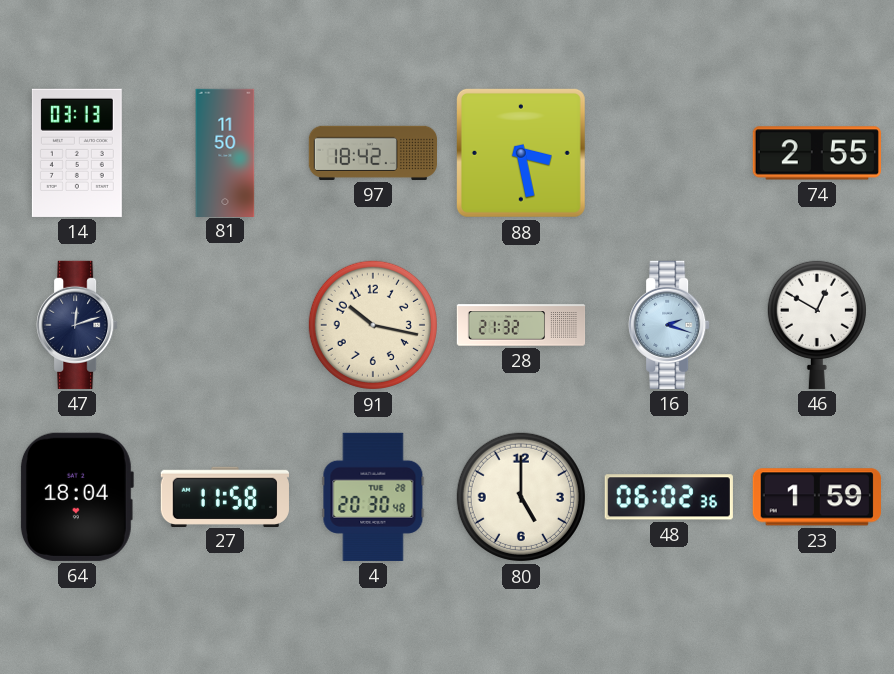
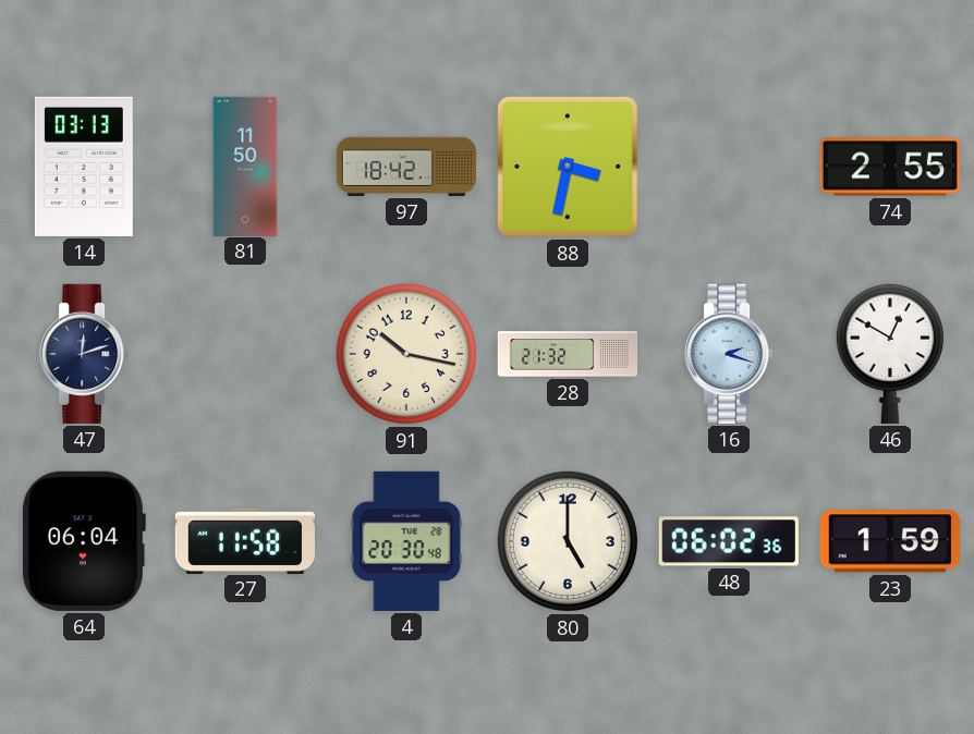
88: 3:28 -> 3:32 (568, 167)
64: 18:04 -> 06:04 (83, 541)
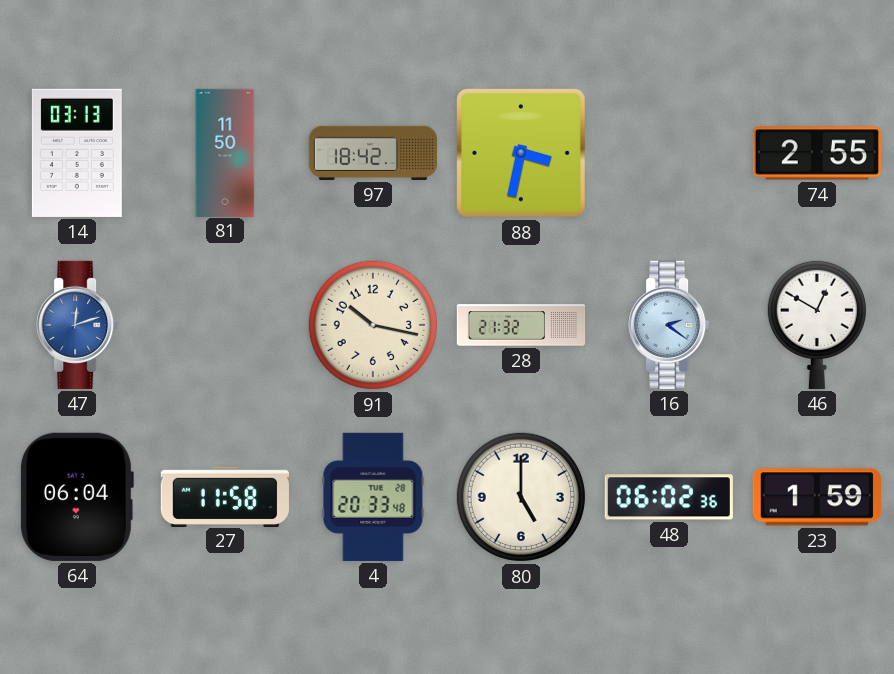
47 dial: navy -> blue (77, 325)
16: 2:18 -> 2:21 (669, 325)
4: 20:30 -> 20:33 (373, 497)
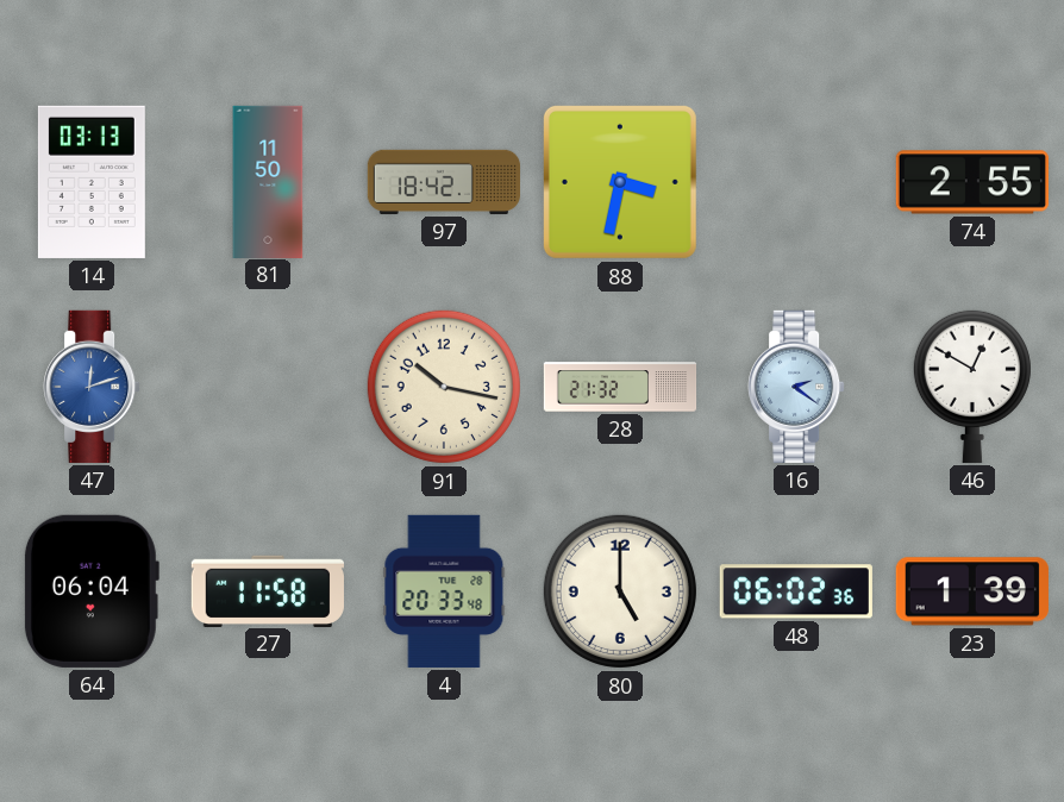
23: 1:59 -> 1:39 (972, 591)
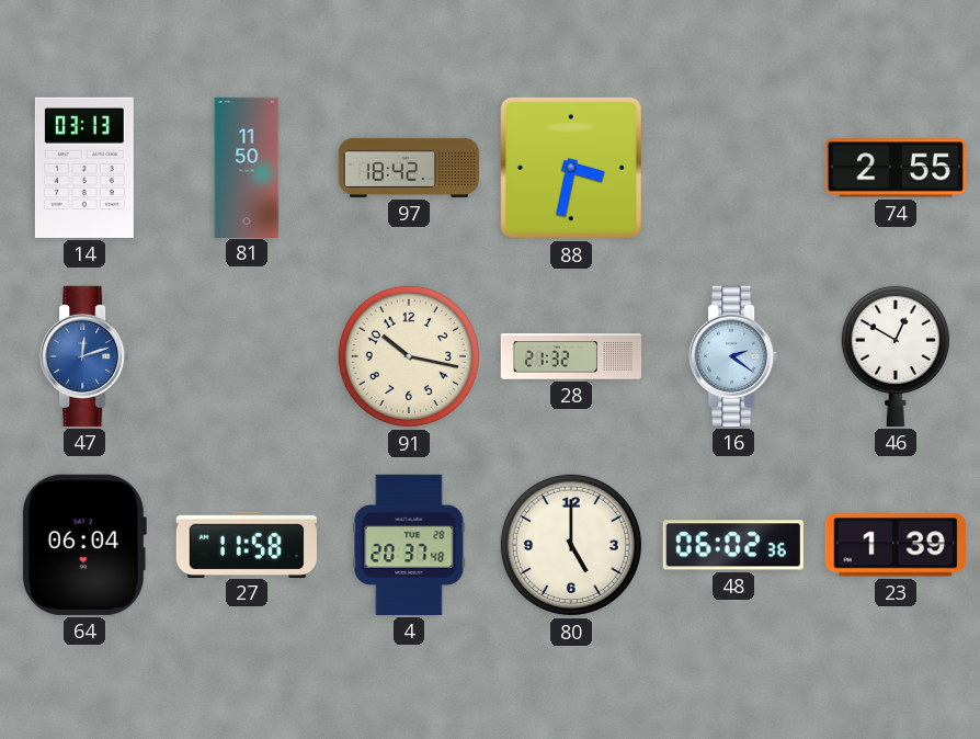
4: 20:33 -> 20:37 (409, 545)
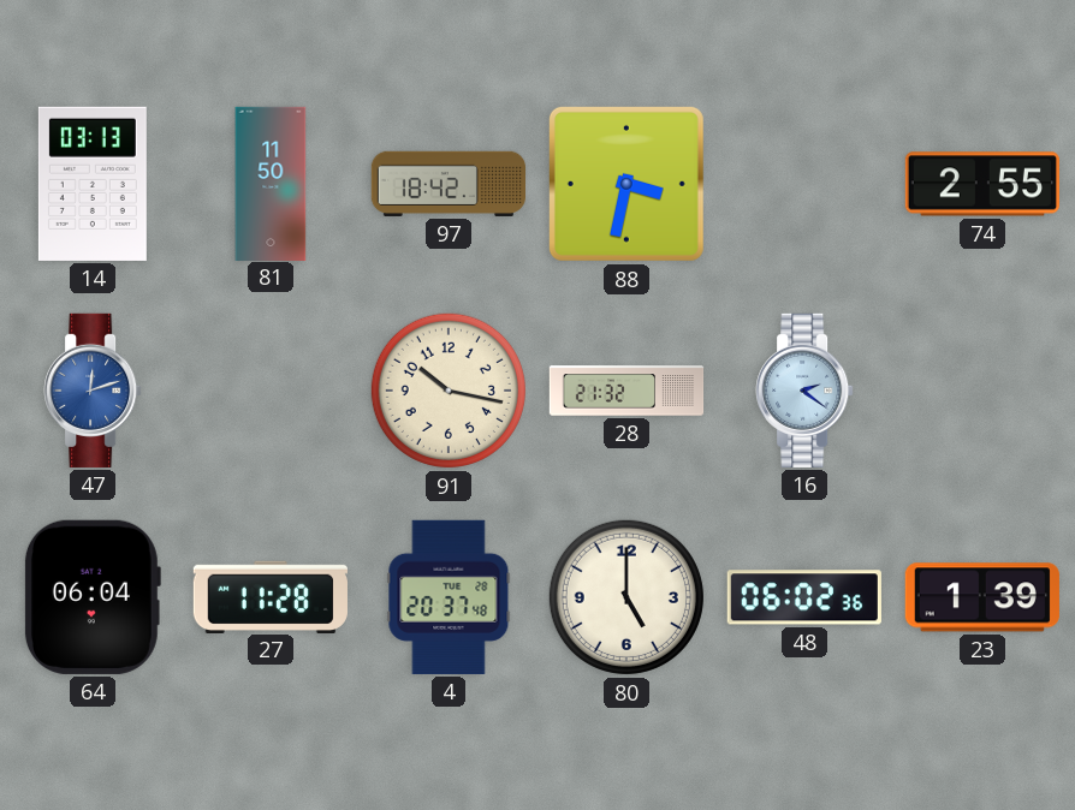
46: 12:50 -> none (896, 355)
27: 11:58 -> 11:28 (271, 596)
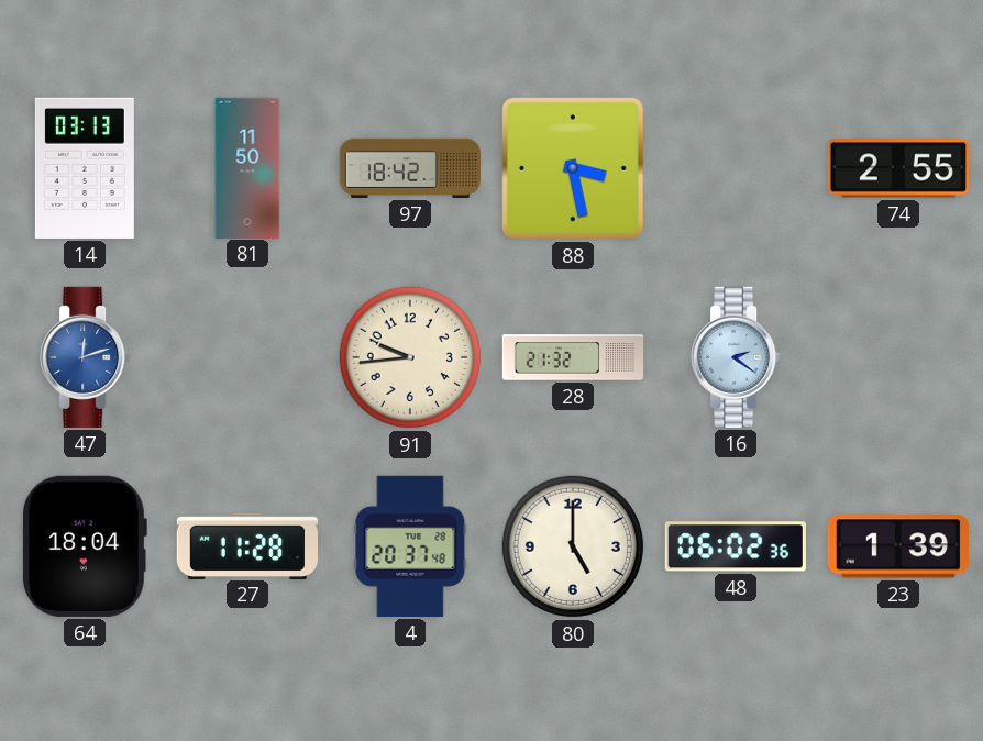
88: 3:32 -> 3:28 (573, 168)
91: 10:17 -> 9:44 (410, 357)
64: 06:04 -> 18:04 (84, 546)
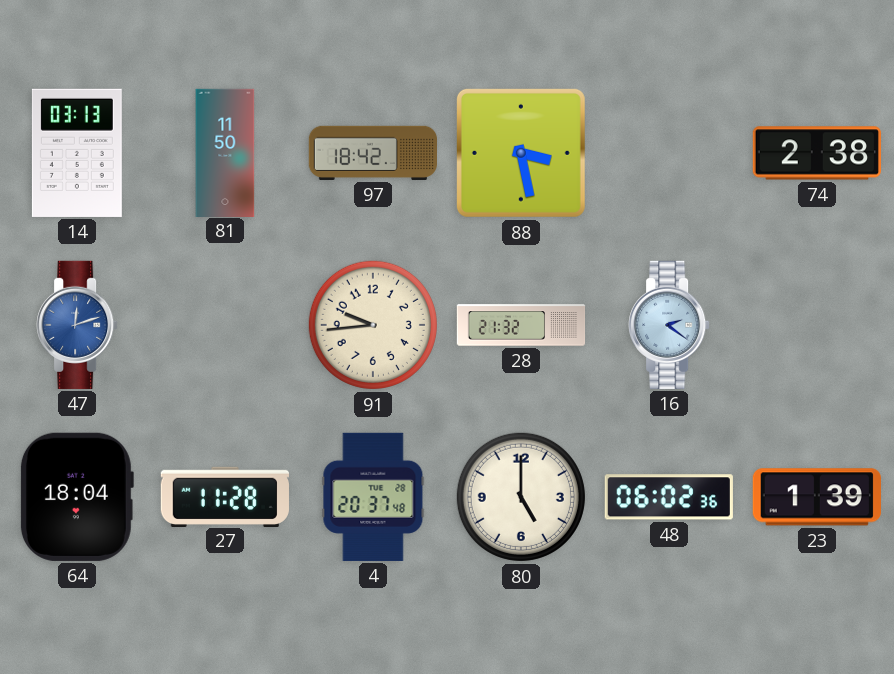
74: 2:55 -> 2:38 (817, 153)
